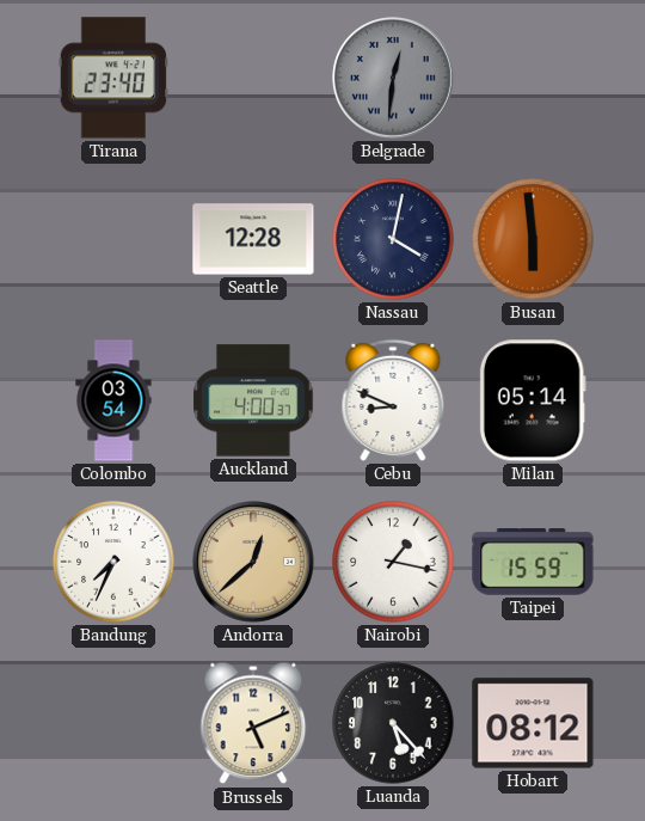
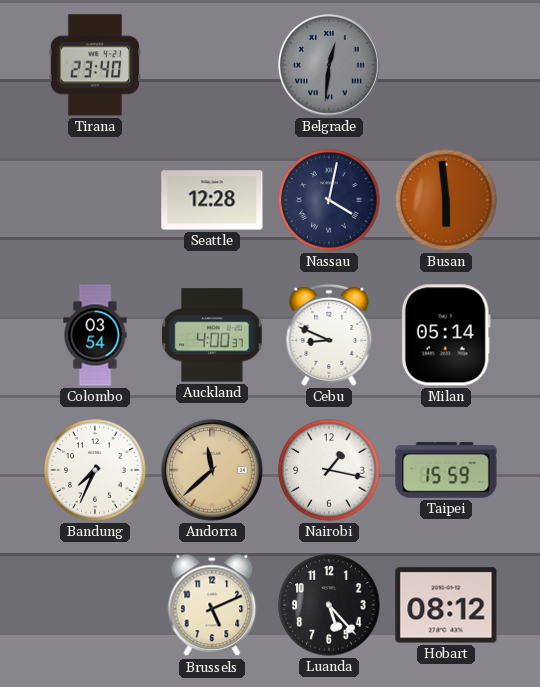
Andorra: 12:38 -> 11:38 (213, 471)
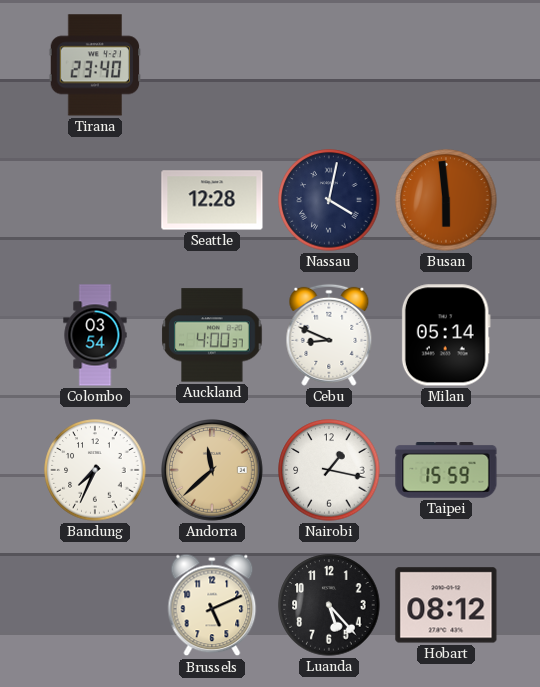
Belgrade: 12:31 -> none (330, 66)
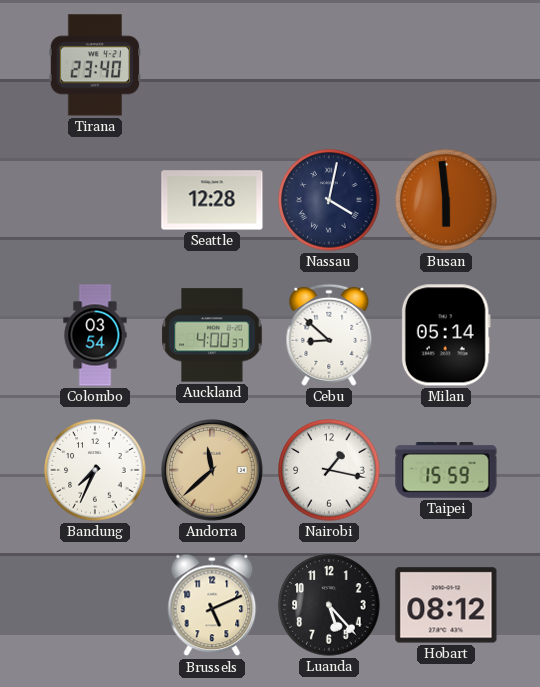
Cebu: 8:49 -> 8:52 (329, 335)
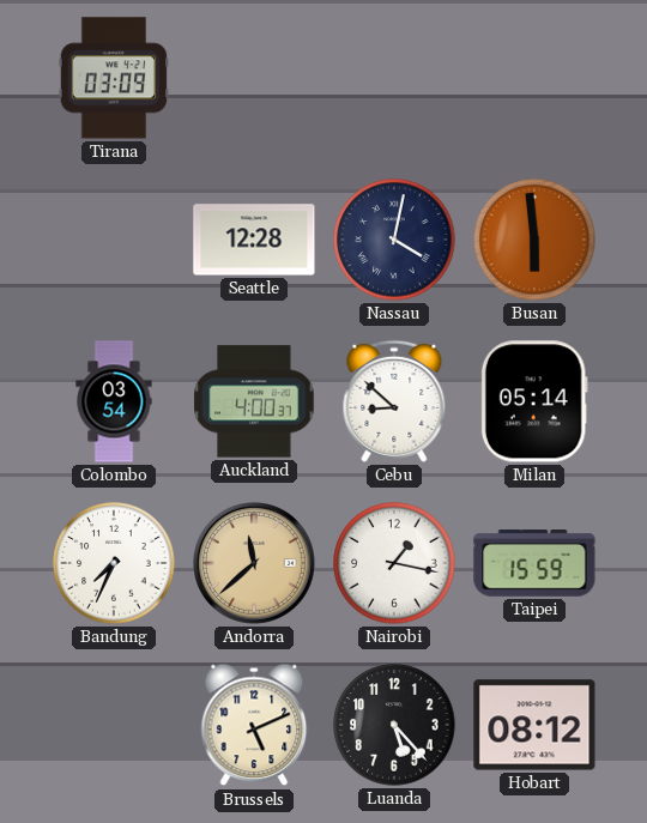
Tirana: 23:40 -> 03:09 (114, 78)
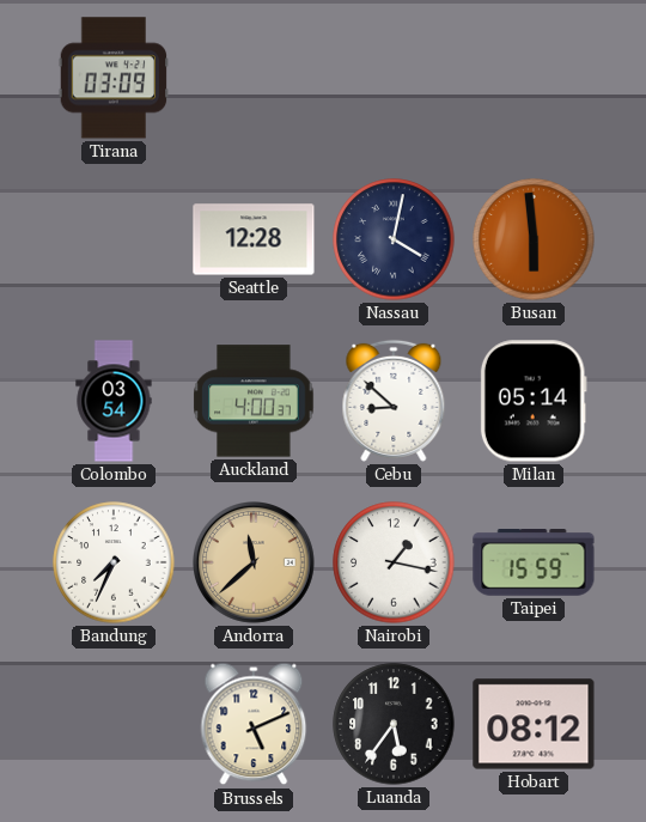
Luanda: 5:23 -> 5:36 (394, 724)
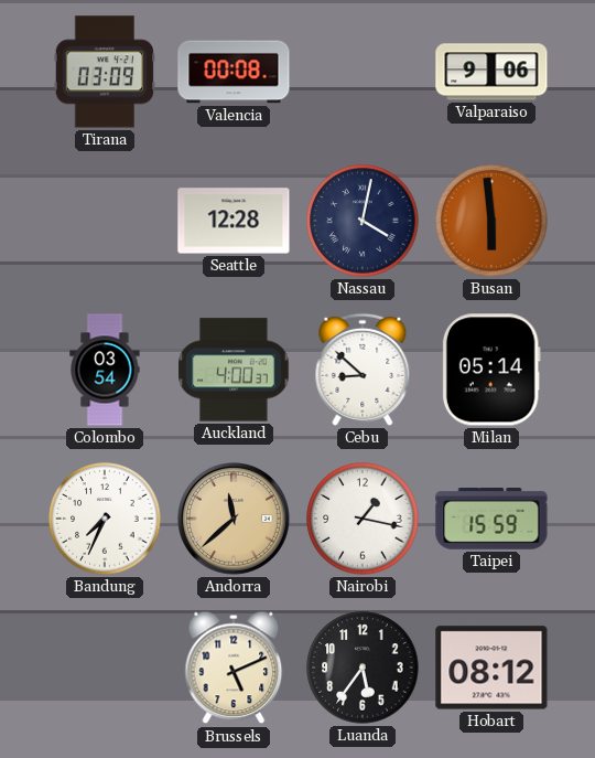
Valencia: none -> 00:08 (234, 72)
Valparaiso: none -> 9:06 (491, 72)
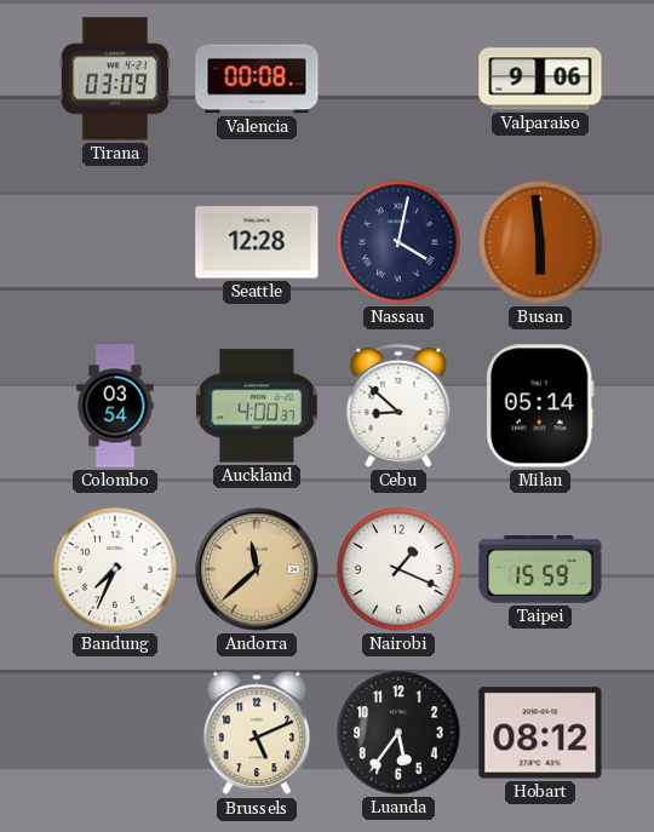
Nairobi: 1:17 -> 1:19 (398, 569)
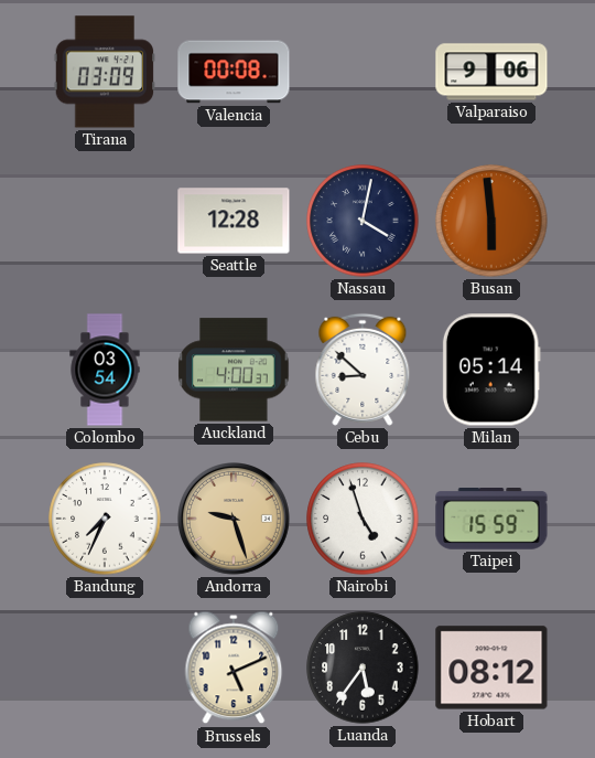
Andorra: 11:38 -> 9:27 (235, 520)
Nairobi: 1:19 -> 4:57 (363, 519)
